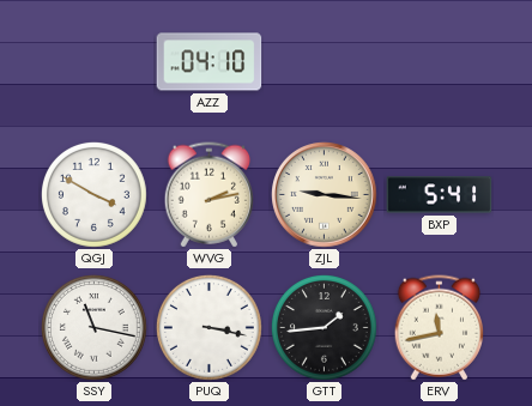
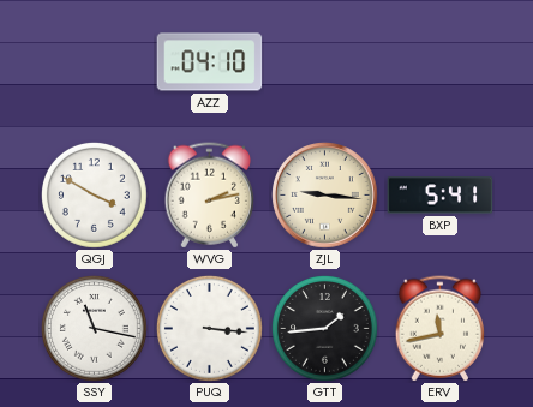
PUQ: 3:17 -> 3:16 (209, 328)
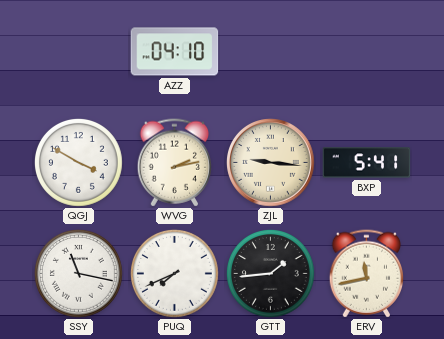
PUQ: 3:16 -> 7:41 (174, 273)
